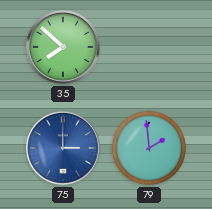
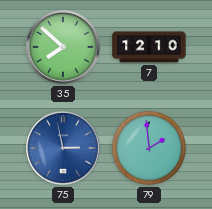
7: none -> 12:10 (149, 47)
75: 3:00 -> 2:58 (63, 148)
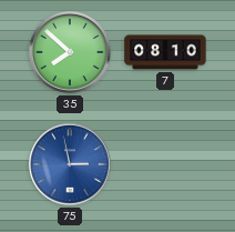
7: 12:10 -> 08:10 (165, 52)
79: 1:59 -> none (149, 148)
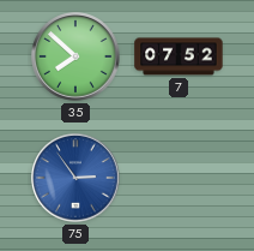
7: 08:10 -> 07:52 (179, 56)
75: 2:58 -> 2:54 (75, 178)
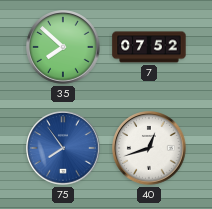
75: 2:54 -> 7:54 (63, 148)
40: none -> 12:42 (149, 148)
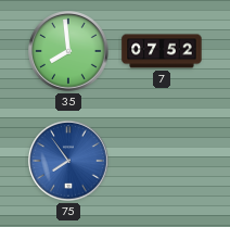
35: 7:52 -> 7:59 (68, 51)
40: 12:42 -> none (149, 148)
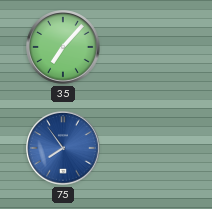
35: 7:59 -> 7:07 (63, 47)
7: 07:52 -> none (162, 51)
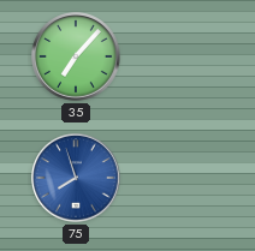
75: 7:54 -> 7:57 (76, 178)
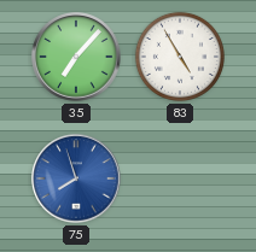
83: none -> 4:55 (180, 57)
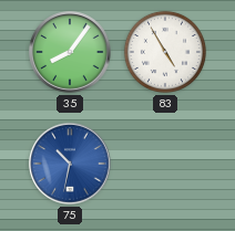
35: 7:07 -> 8:06 (70, 52)
75: 7:57 -> 10:32 (70, 164)
